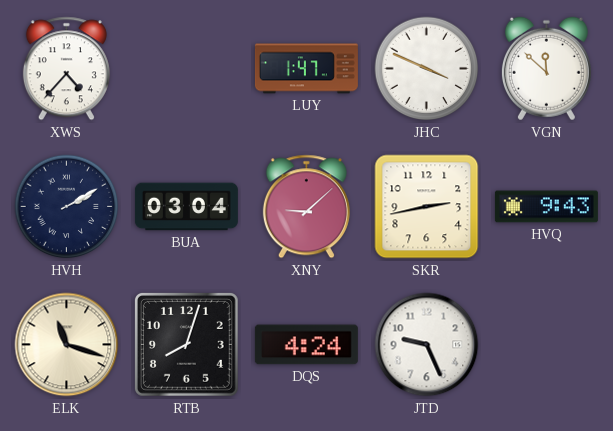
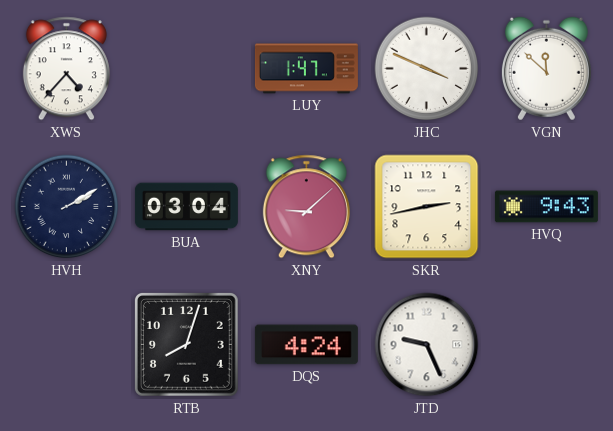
ELK: 11:18 -> none (67, 345)
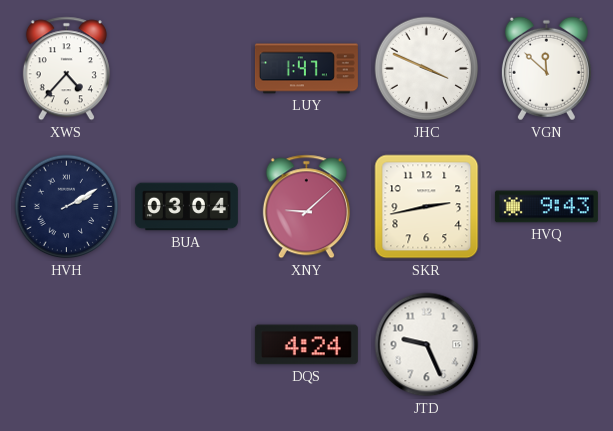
RTB: 8:03 -> none (186, 344)
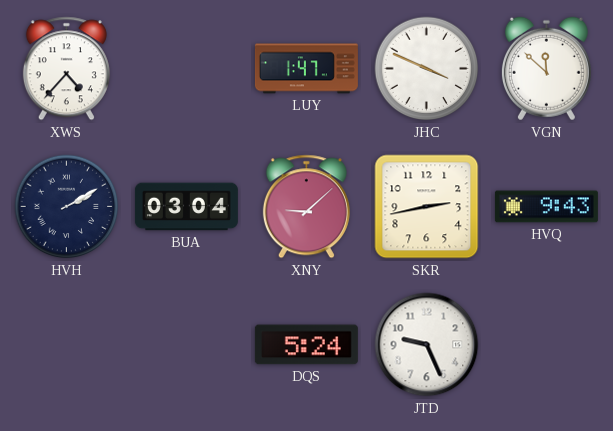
DQS: 4:24 -> 5:24 (306, 345)
